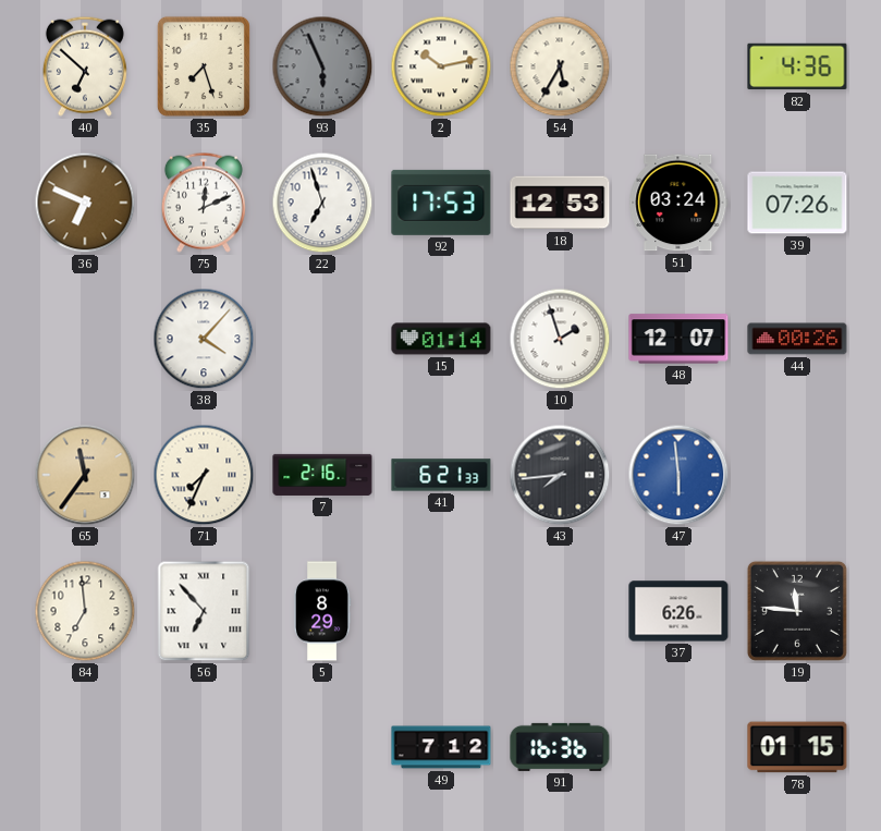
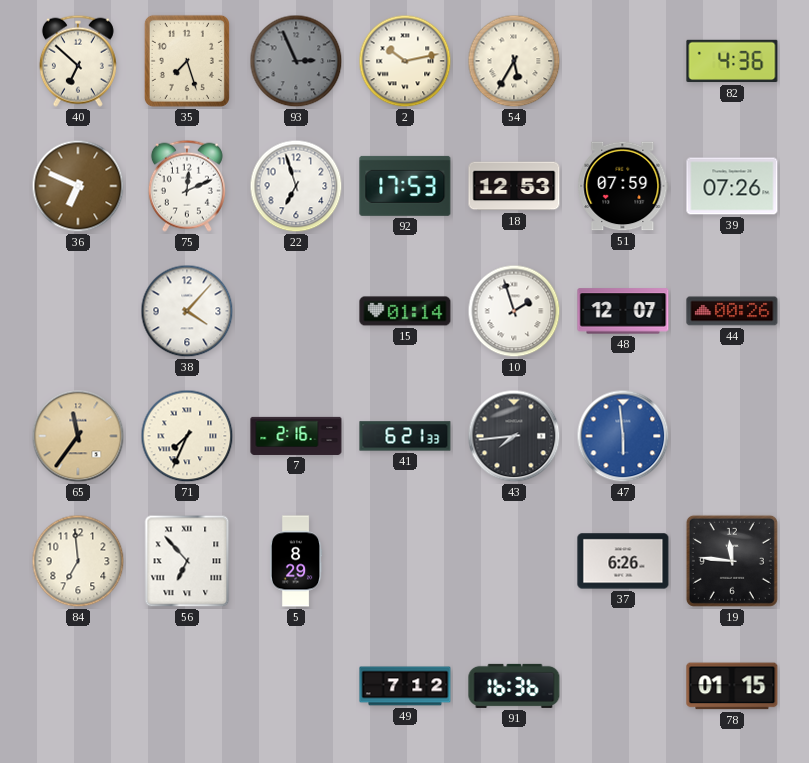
93: 5:56 -> 2:56 (296, 61)
51: 03:24 -> 07:59 (623, 186)
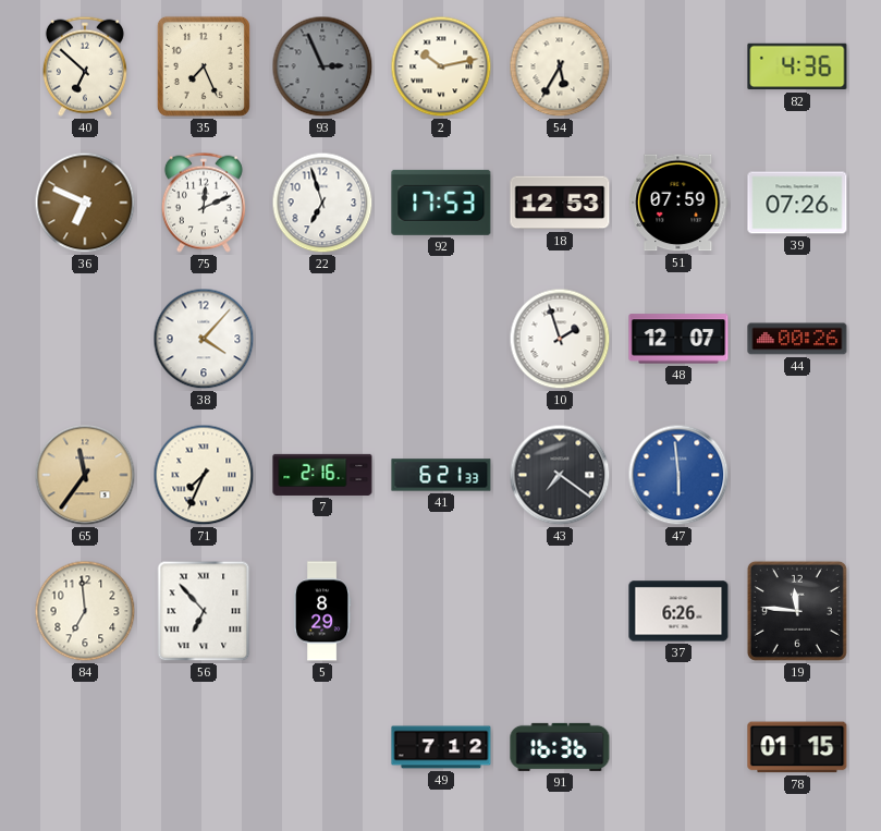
35: 7:27 -> 7:26 (204, 66)
15: 01:14 -> none (405, 311)
43: 7:44 -> 7:21 (560, 475)
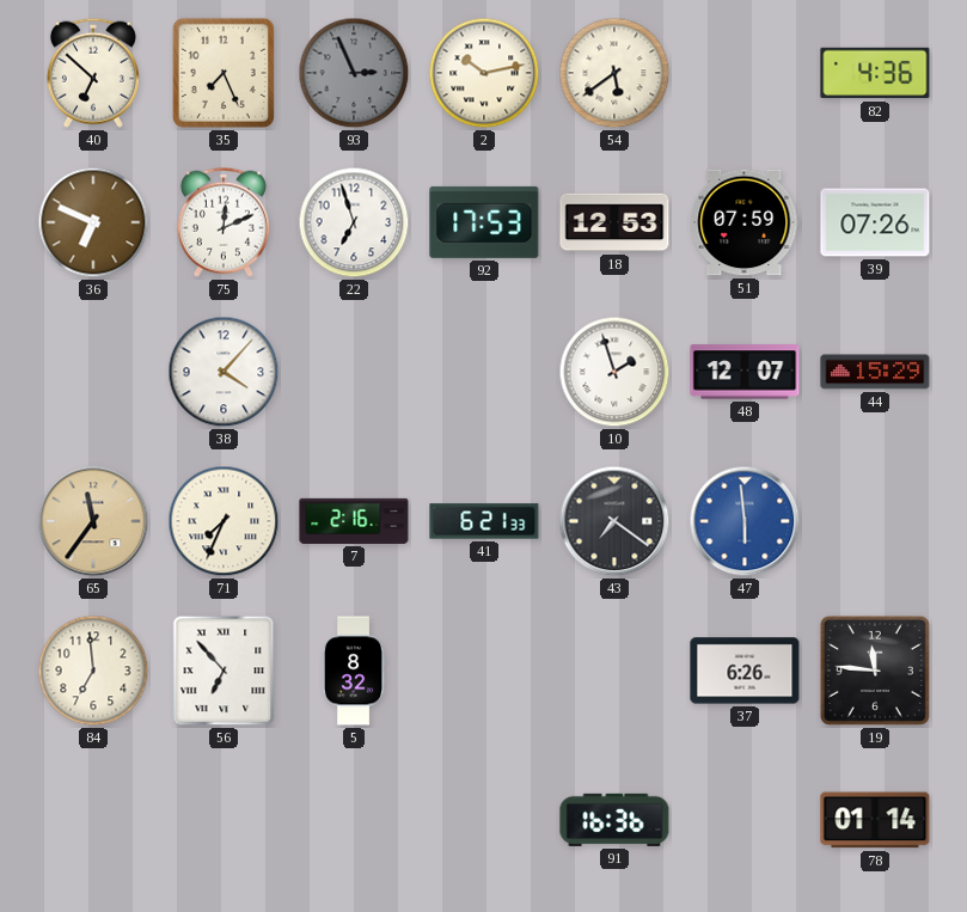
54: 5:35 -> 5:39 (614, 73)
44: 00:26 -> 15:29 (875, 372)
5: 8:29 -> 8:32 (354, 671)
49: 7:12 -> none (441, 747)
78: 01:15 -> 01:14 (875, 820)
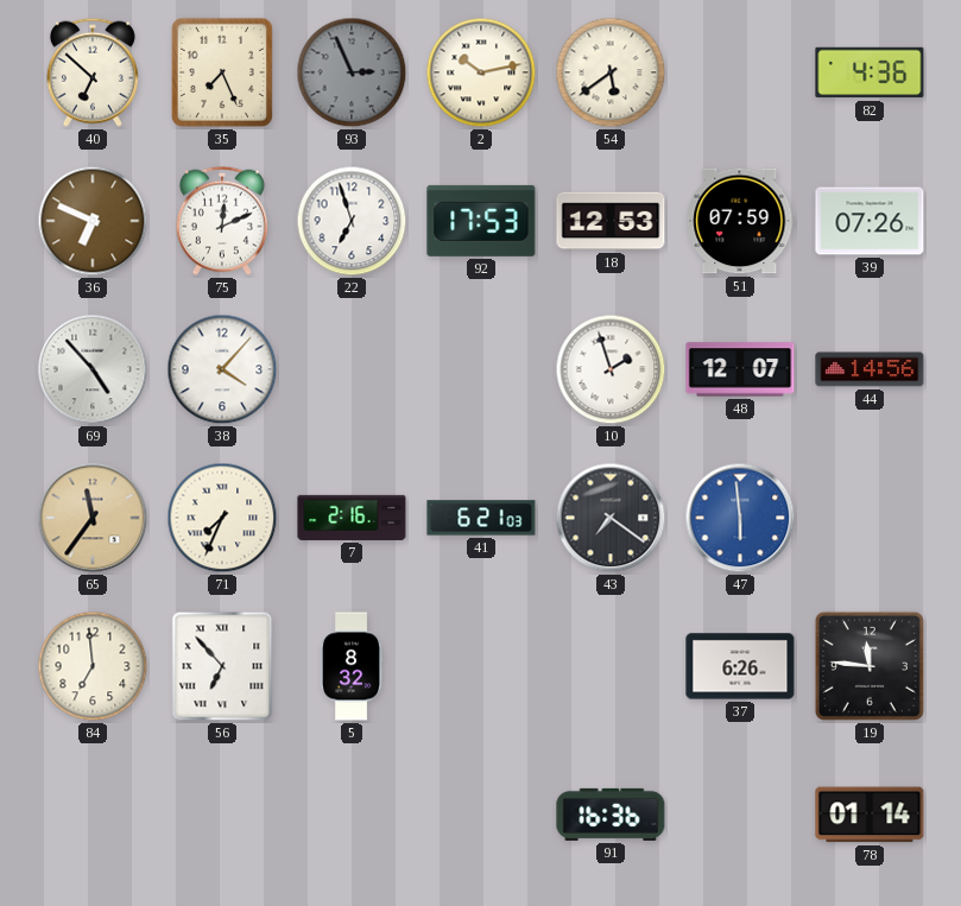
69: none -> 4:53 (93, 369)
44: 15:29 -> 14:56 (870, 369)
41: 6:21:33 -> 6:21:03 (481, 518)
